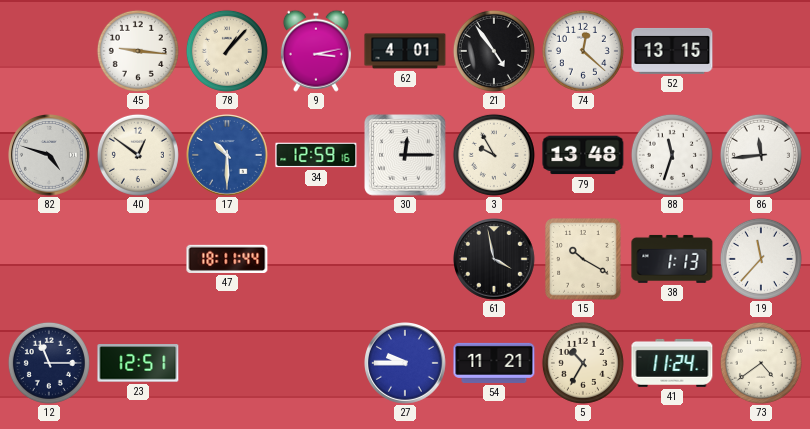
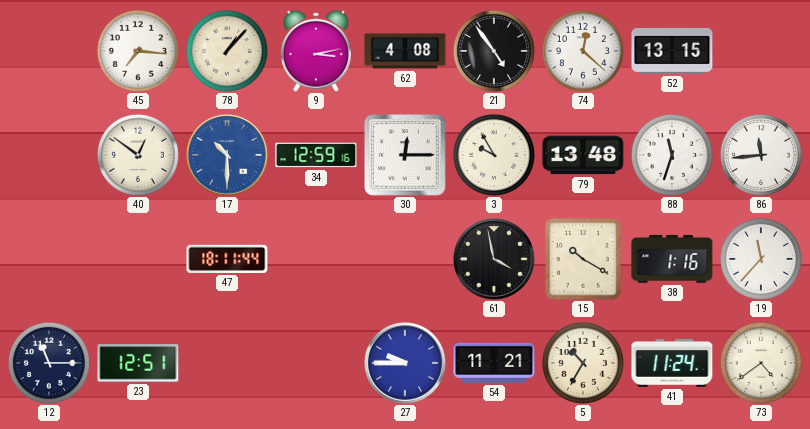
45: 9:16 -> 7:16 (138, 51)
62: 4:01 -> 4:08 (405, 51)
82: 4:48 -> none (50, 156)
38: 1:13 -> 1:16 (672, 259)
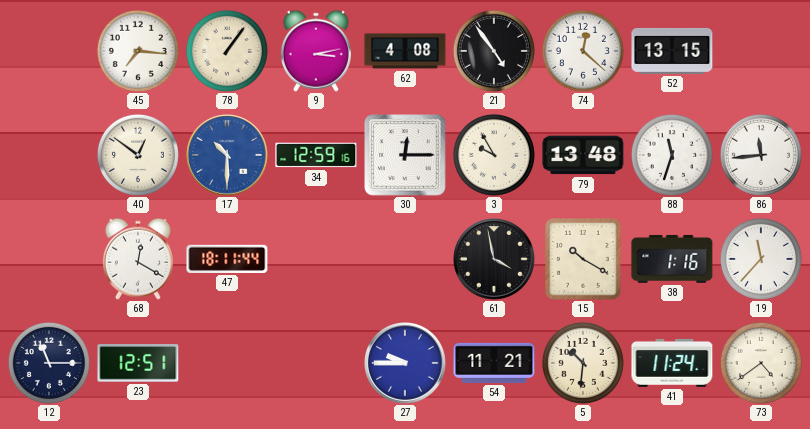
78: 1:07 -> 1:06 (227, 51)
68: none -> 12:20 (138, 259)
5: 10:35 -> 10:31 (583, 363)
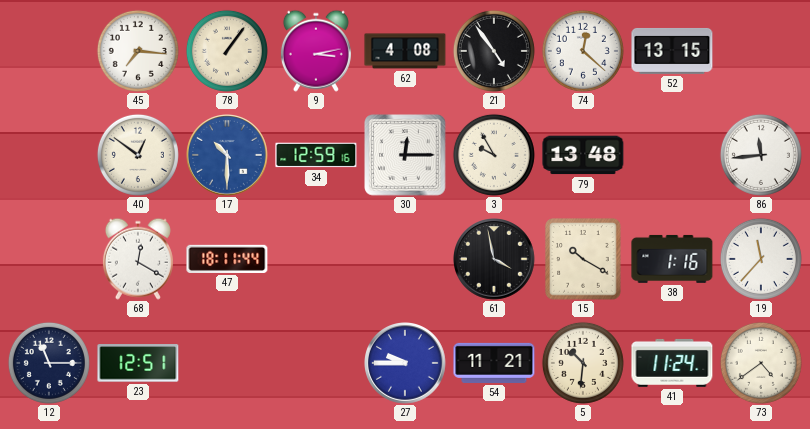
88: 11:33 -> none (672, 155)
